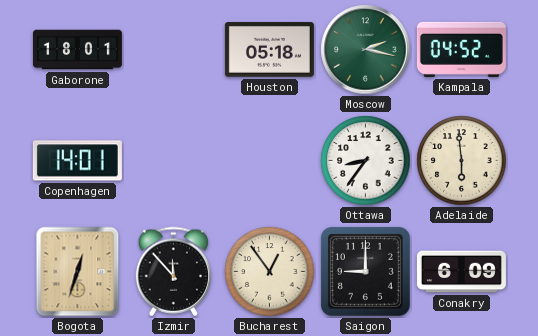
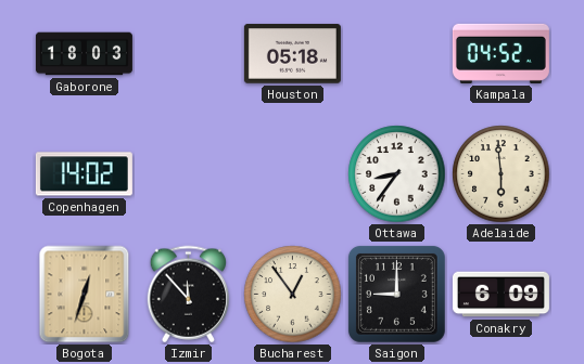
Gaborone: 18:01 -> 18:03 (84, 54)
Moscow: 2:17 -> none (366, 50)
Copenhagen: 14:01 -> 14:02 (84, 174)
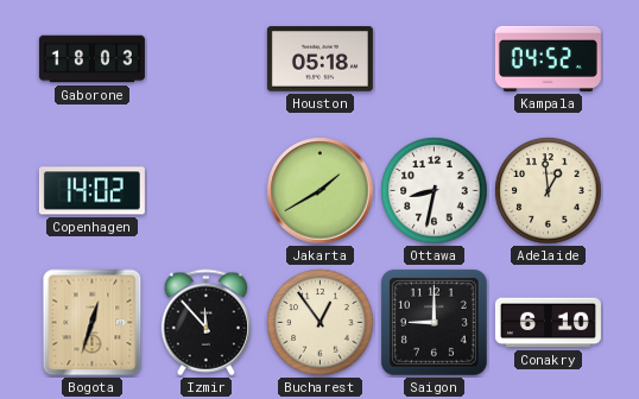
Jakarta: none -> 1:40 (321, 191)
Ottawa: 8:36 -> 8:32 (435, 191)
Adelaide: 5:59 -> 12:59 (549, 191)
Conakry: 6:09 -> 6:10 (548, 323)
